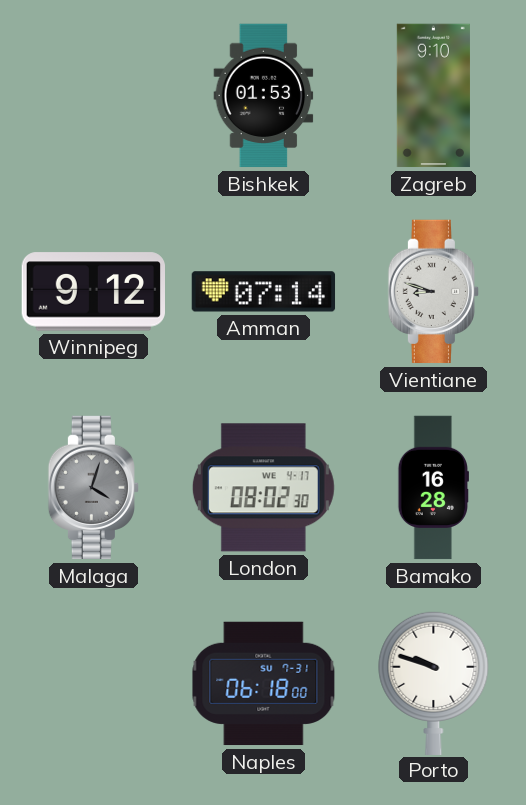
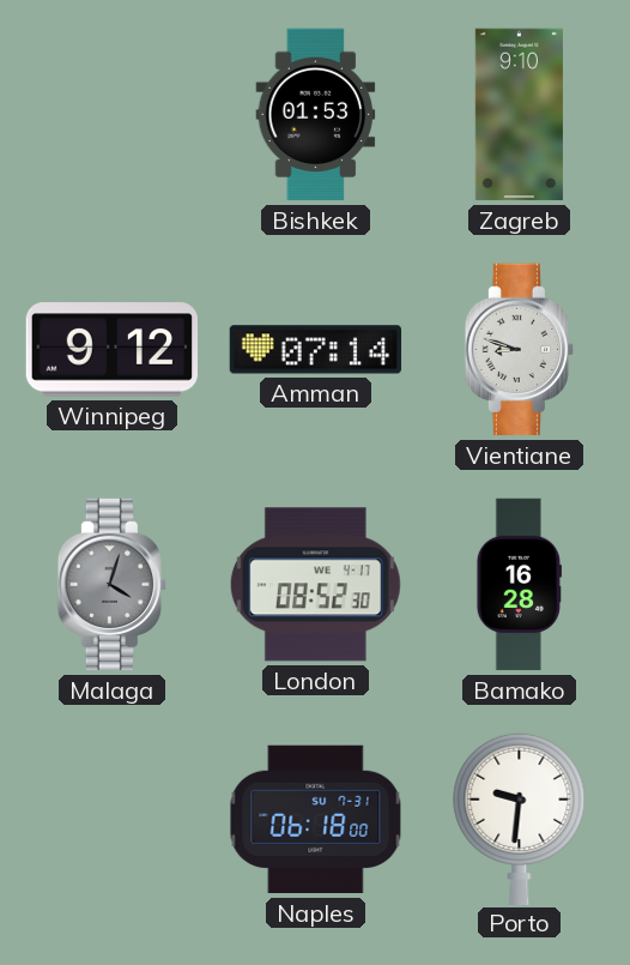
London: 08:02 -> 08:52 (315, 585)
Porto: 9:48 -> 9:31 (520, 818)
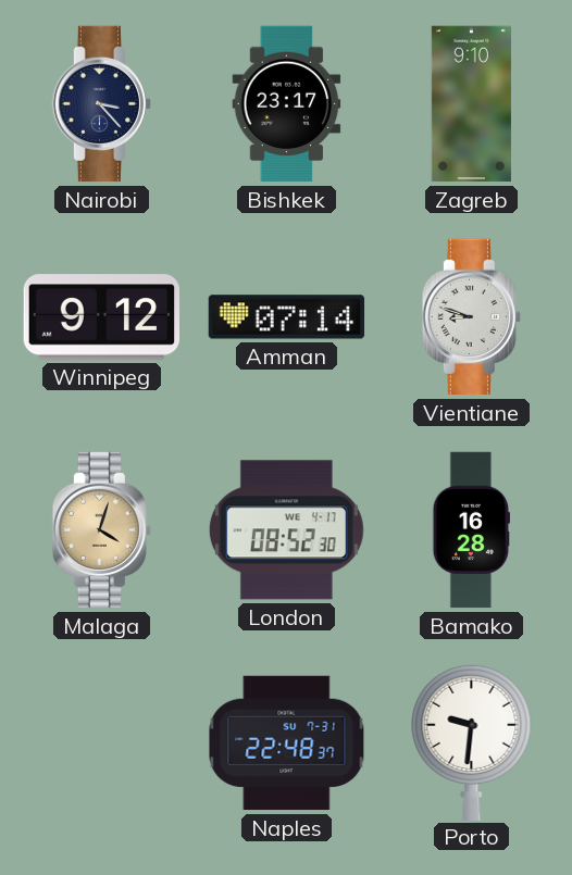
Nairobi: none -> 3:23 (101, 104)
Bishkek: 01:53 -> 23:17 (287, 104)
Malaga dial: grey -> champagne (101, 530)
Naples: 06:18 -> 22:48 (287, 743)
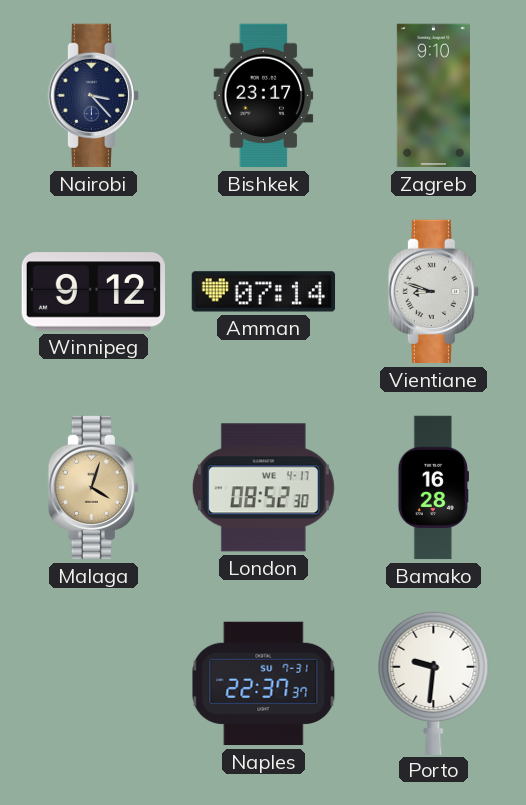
Naples: 22:48 -> 22:37 (264, 684)
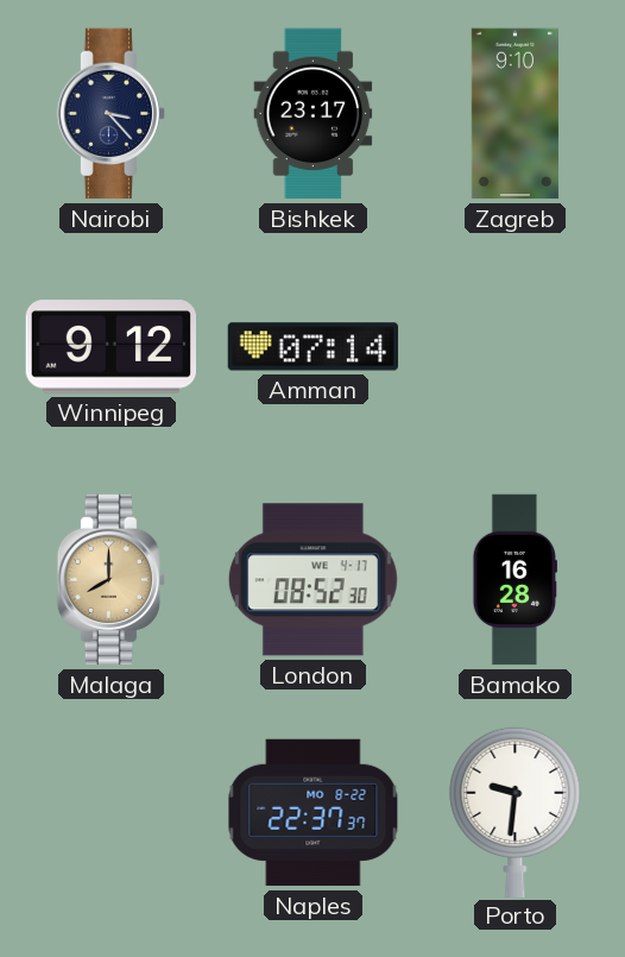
Vientiane: 8:48 -> none (433, 292)
Malaga: 4:03 -> 8:00 (111, 580)
Naples date: SU 7-31 -> MO 8-22 (314, 813)
